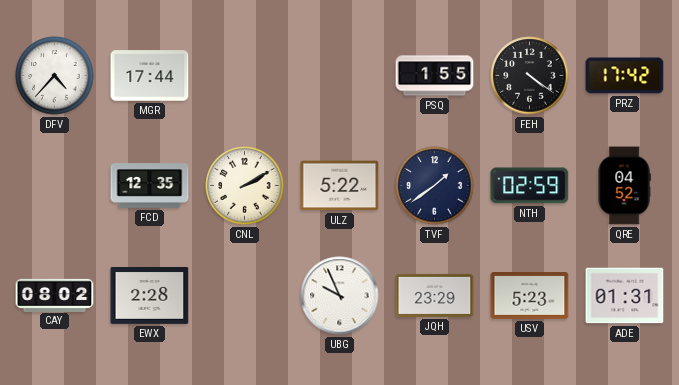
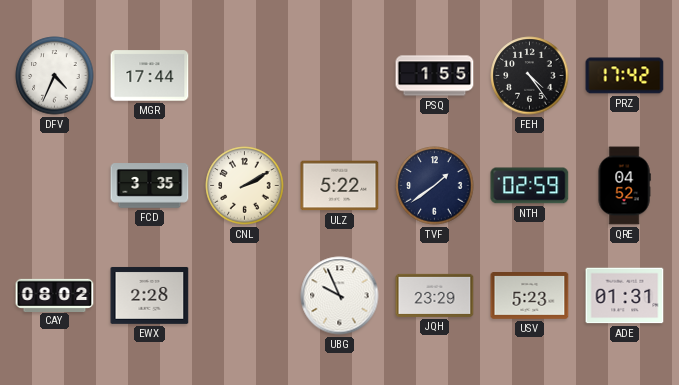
DFV: 4:37 -> 4:34 (55, 76)
FEH: 4:21 -> 4:24 (530, 76)
FCD: 12:35 -> 3:35 (150, 186)
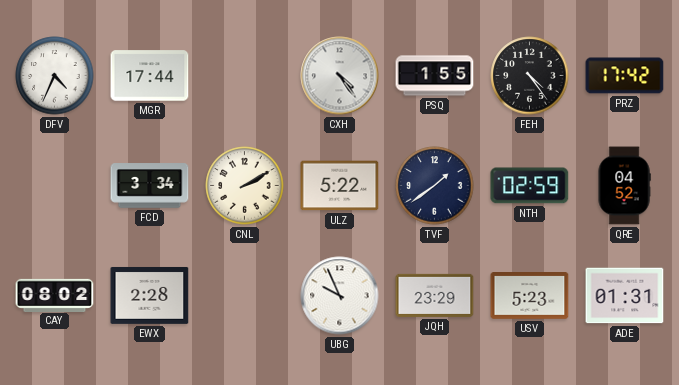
CXH: none -> 4:24 (340, 76)
FCD: 3:35 -> 3:34 (150, 186)
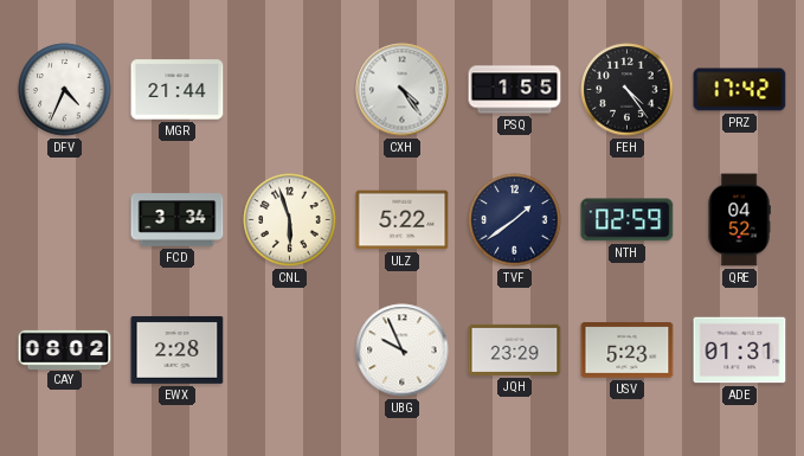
MGR: 17:44 -> 21:44 (178, 90)
CNL: 2:10 -> 5:57 (290, 220)
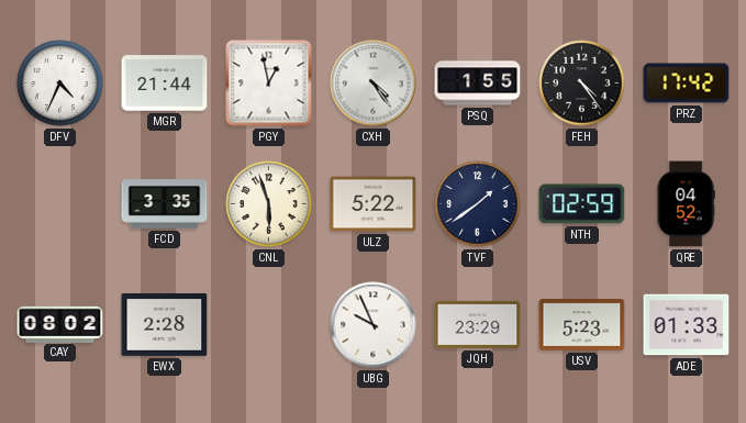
PGY: none -> 12:58 (269, 84)
FCD: 3:34 -> 3:35 (165, 204)
ADE: 01:31 -> 01:33 (687, 325)
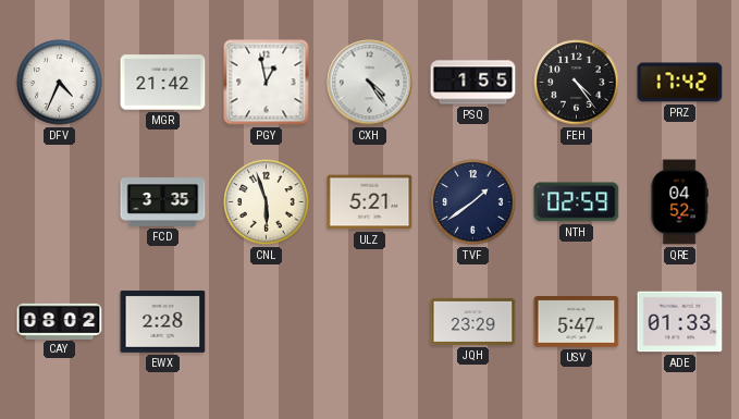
MGR: 21:44 -> 21:42 (163, 83)
ULZ: 5:22 -> 5:21 (370, 202)
UBG: 9:56 -> none (374, 325)
USV: 5:23 -> 5:47 (577, 322)
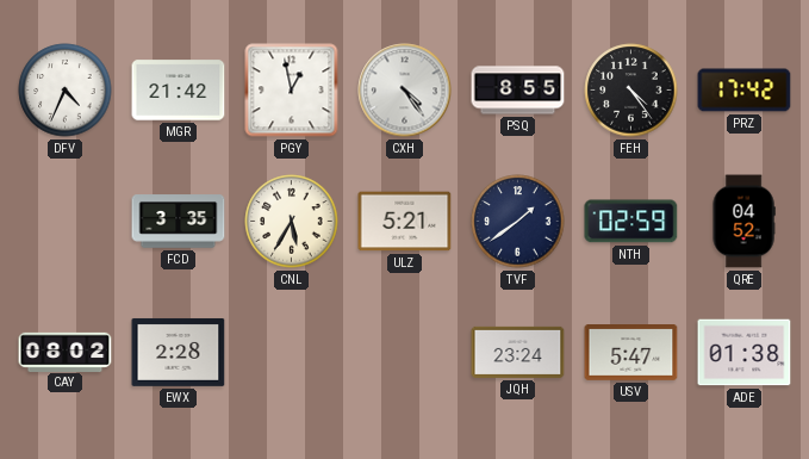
PSQ: 1:55 -> 8:55 (518, 91)
CNL: 5:57 -> 5:35 (292, 222)
JQH: 23:29 -> 23:24 (518, 352)
ADE: 01:33 -> 01:38 (745, 353)
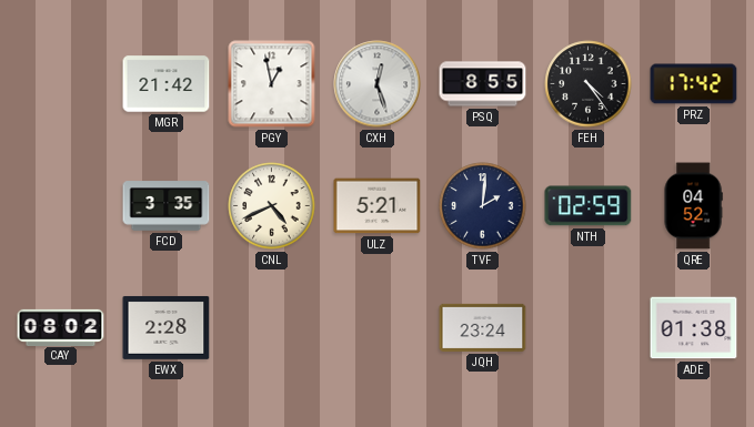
DFV: 4:34 -> none (66, 91)
CXH: 4:24 -> 12:27 (378, 84)
CNL: 5:35 -> 4:41 (272, 206)
TVF: 1:39 -> 2:01 (483, 206)
USV: 5:47 -> none (631, 353)
